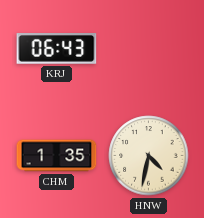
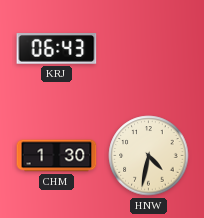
CHM: 1:35 -> 1:30 (57, 156)
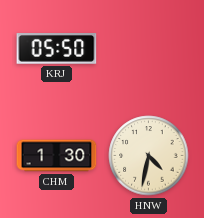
KRJ: 06:43 -> 05:50 (57, 49)
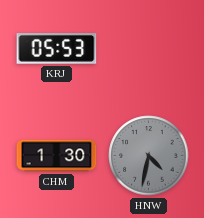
KRJ: 05:50 -> 05:53 (57, 49)
HNW dial: cream -> grey (149, 156)
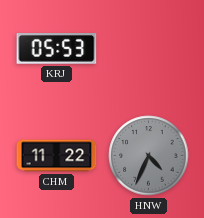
CHM: 1:30 -> 11:22 (57, 156)
HNW: 4:32 -> 4:34 (149, 156)
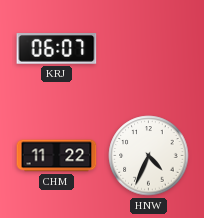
KRJ: 05:53 -> 06:07 (57, 49)
HNW dial: grey -> white (149, 156)
